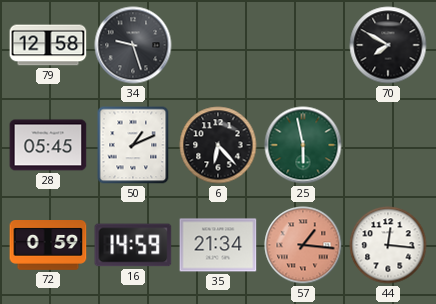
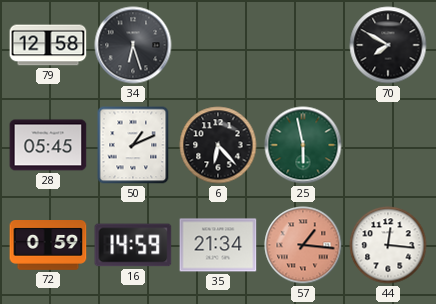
34: 9:27 -> 6:27 (133, 45)
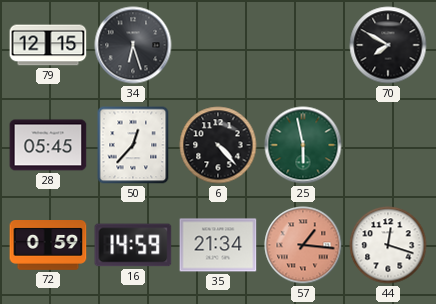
79: 12:58 -> 12:15 (48, 45)
50: 1:11 -> 12:37 (133, 145)
6: 6:23 -> 4:23 (218, 145)
44: 12:16 -> 12:18 (388, 245)
